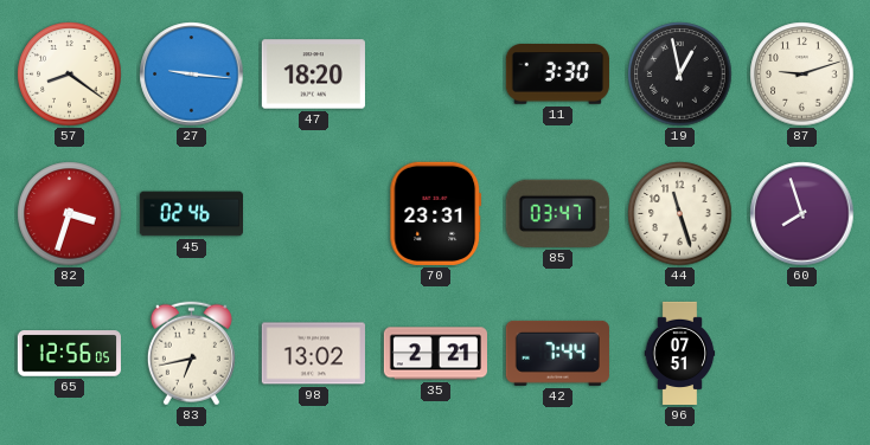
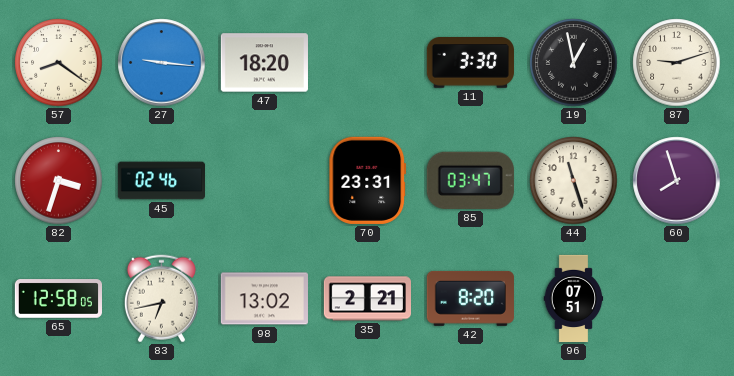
65: 12:56 -> 12:58 (58, 299)
42: 7:44 -> 8:20 (470, 298)
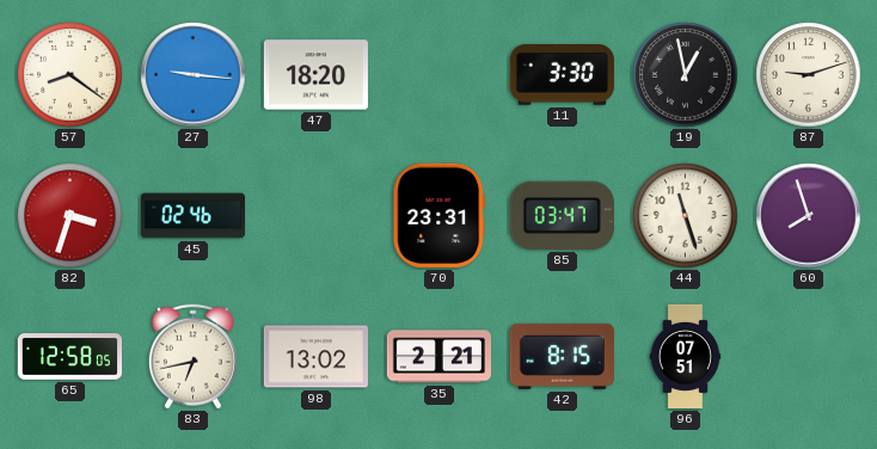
42: 8:20 -> 8:15 (562, 356)
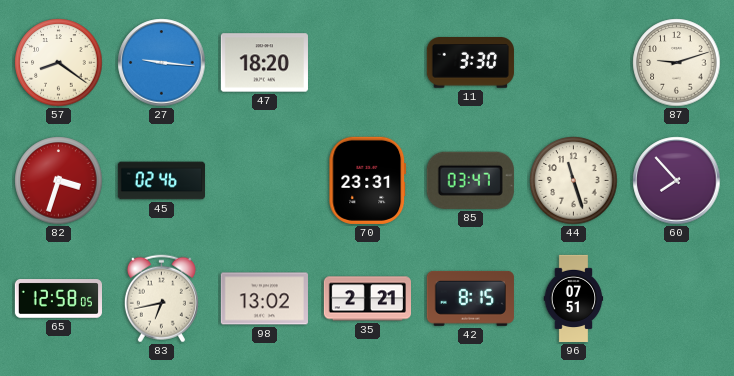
19: 12:58 -> none (686, 75)
60: 7:57 -> 7:53 (677, 181)
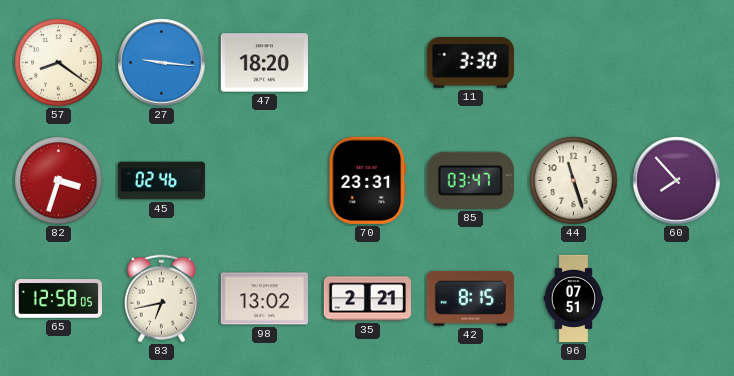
87: 9:12 -> none (677, 63)
